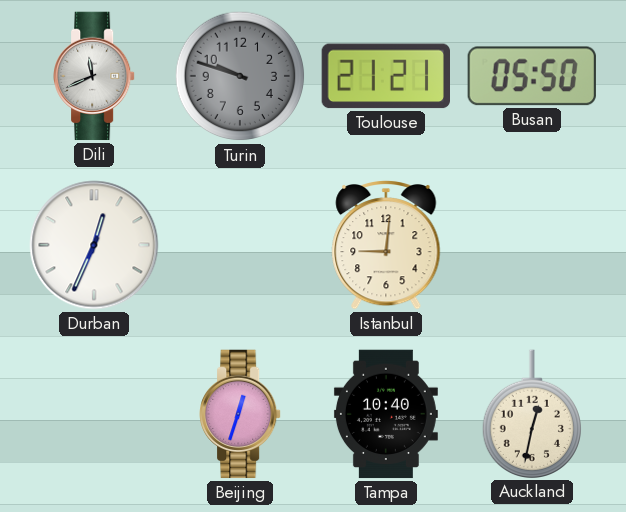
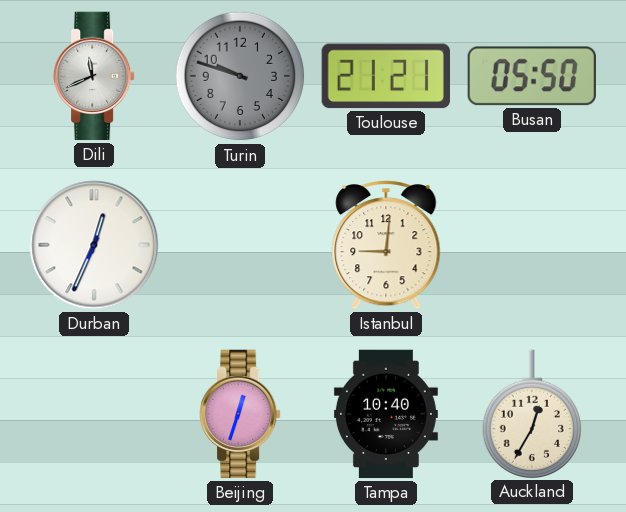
Auckland: 12:32 -> 12:35 (532, 414)
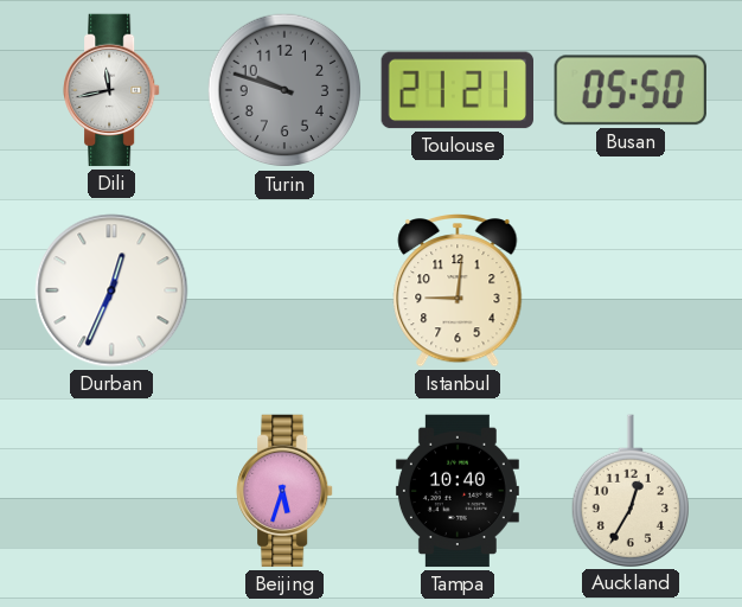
Dili: 11:41 -> 11:43 (111, 90)
Beijing: 12:33 -> 5:33 (284, 491)
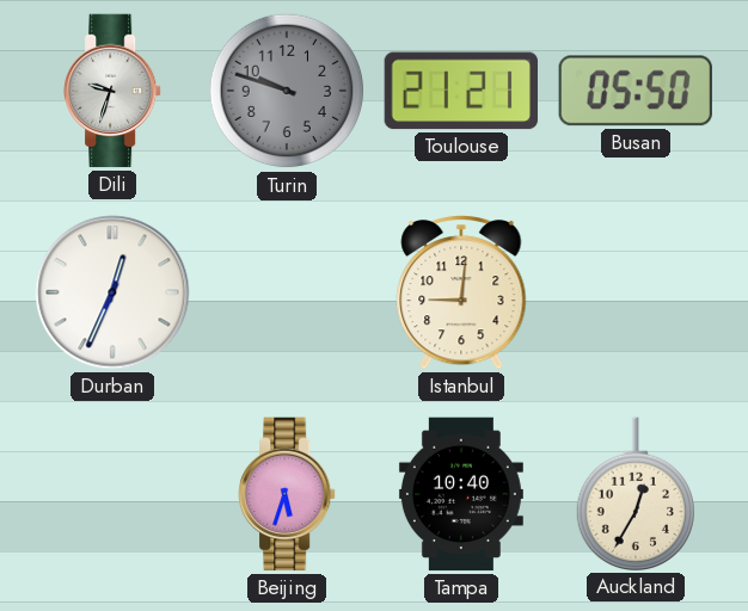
Dili: 11:43 -> 9:33 (112, 91)
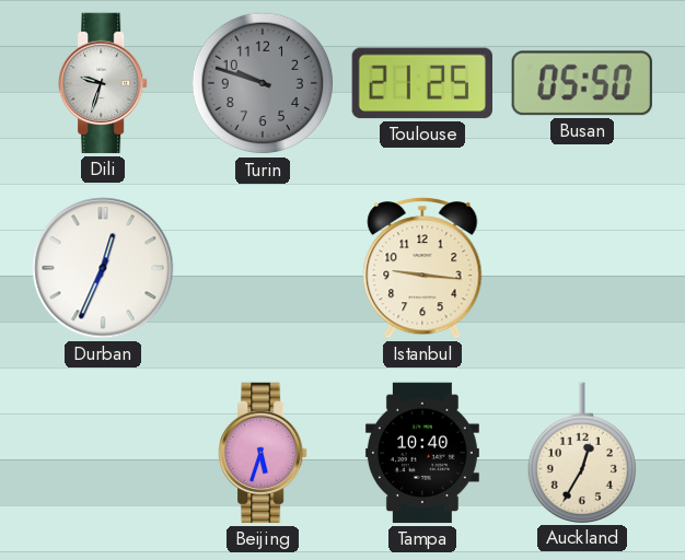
Toulouse: 21:21 -> 21:25 (421, 83)
Istanbul: 9:01 -> 9:16 (422, 268)
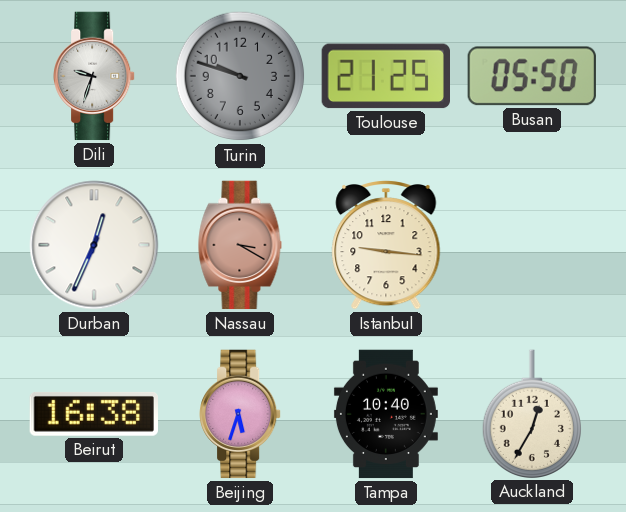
Nassau: none -> 3:20 (240, 245)
Beirut: none -> 16:38 (93, 414)
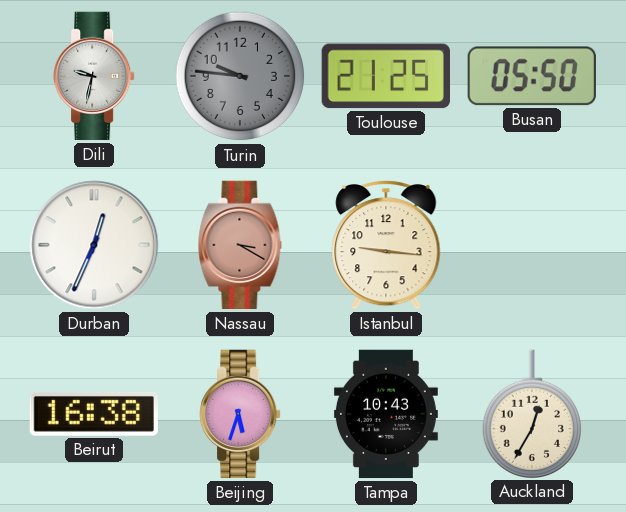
Dili: 9:33 -> 9:32 (94, 76)
Turin: 9:48 -> 9:46 (240, 76)
Tampa: 10:40 -> 10:43 (386, 414)
